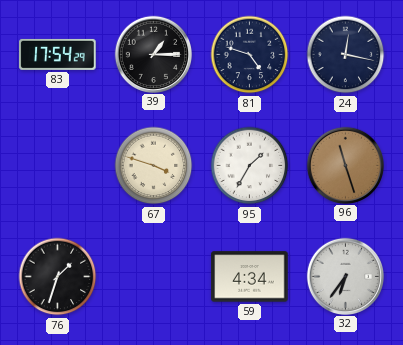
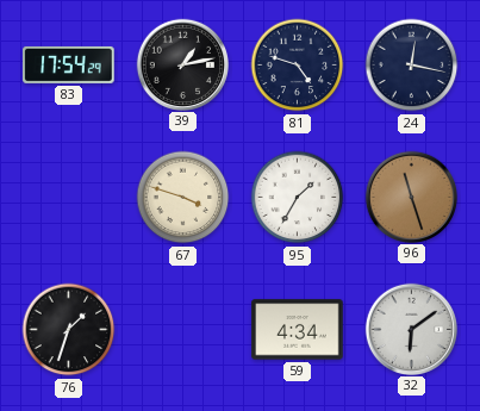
39: 1:15 -> 1:13 (182, 64)
32: 6:36 -> 6:09 (411, 329)
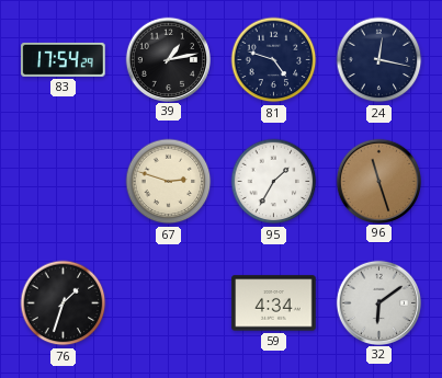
67: 3:48 -> 2:48 (169, 182)
